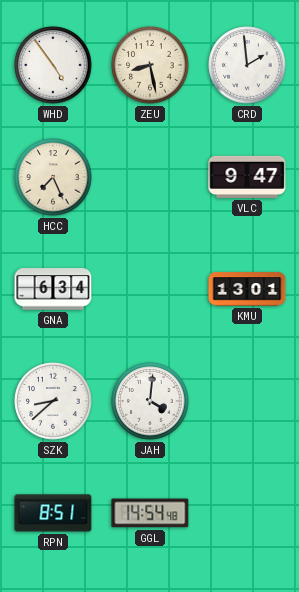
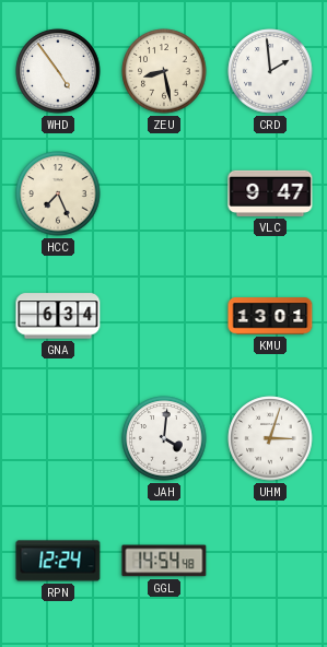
SZK: 8:38 -> none (53, 401)
UHM: none -> 3:03 (270, 438)
RPN: 8:51 -> 12:24 (58, 561)
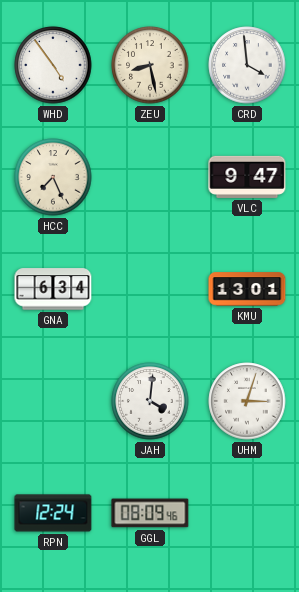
CRD: 1:59 -> 3:59 (247, 65)
GGL: 14:54 -> 08:09 (150, 513)
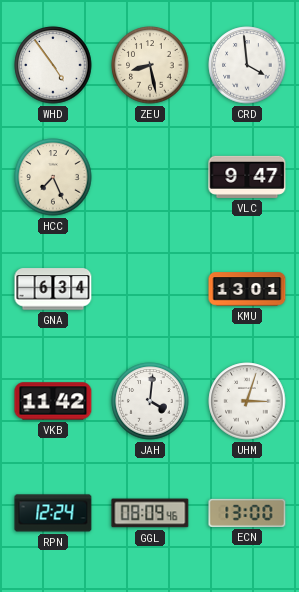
VKB: none -> 11:42 (53, 401)
ECN: none -> 13:00 (247, 513)
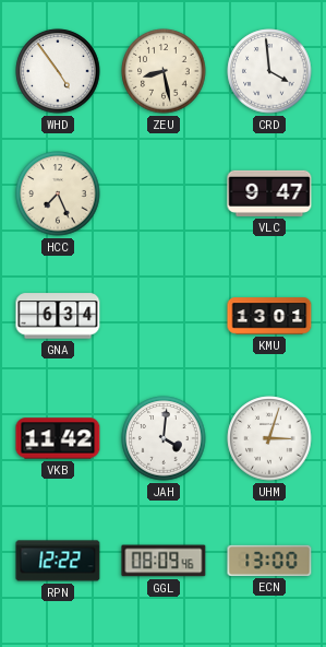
RPN: 12:24 -> 12:22 (58, 561)
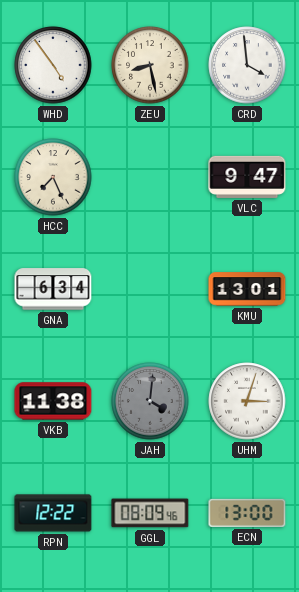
VKB: 11:42 -> 11:38 (53, 401)
JAH dial: white -> grey (150, 401)
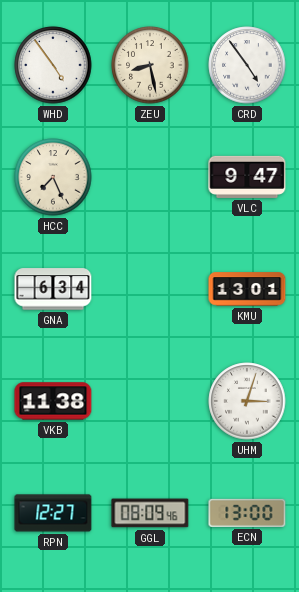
CRD: 3:59 -> 4:54 (247, 65)
JAH: 4:01 -> none (150, 401)
RPN: 12:22 -> 12:27 (53, 513)
